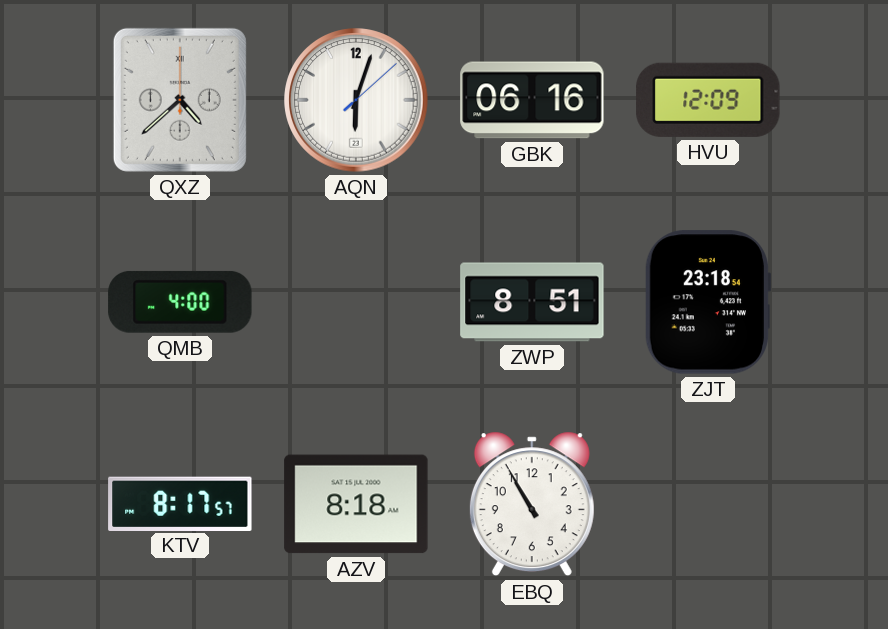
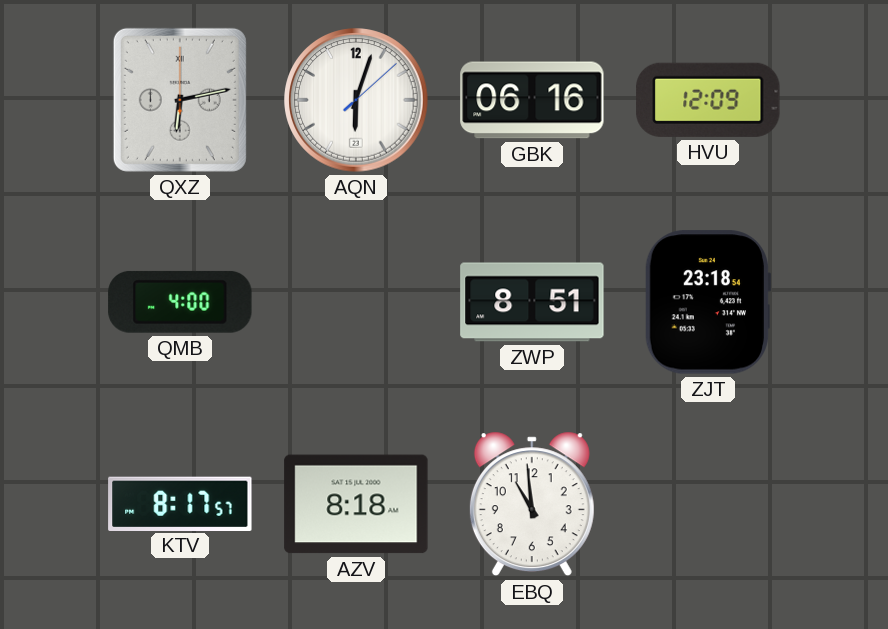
QXZ: 4:38 -> 6:13 (180, 100)
EBQ: 10:55 -> 10:59 (532, 504)
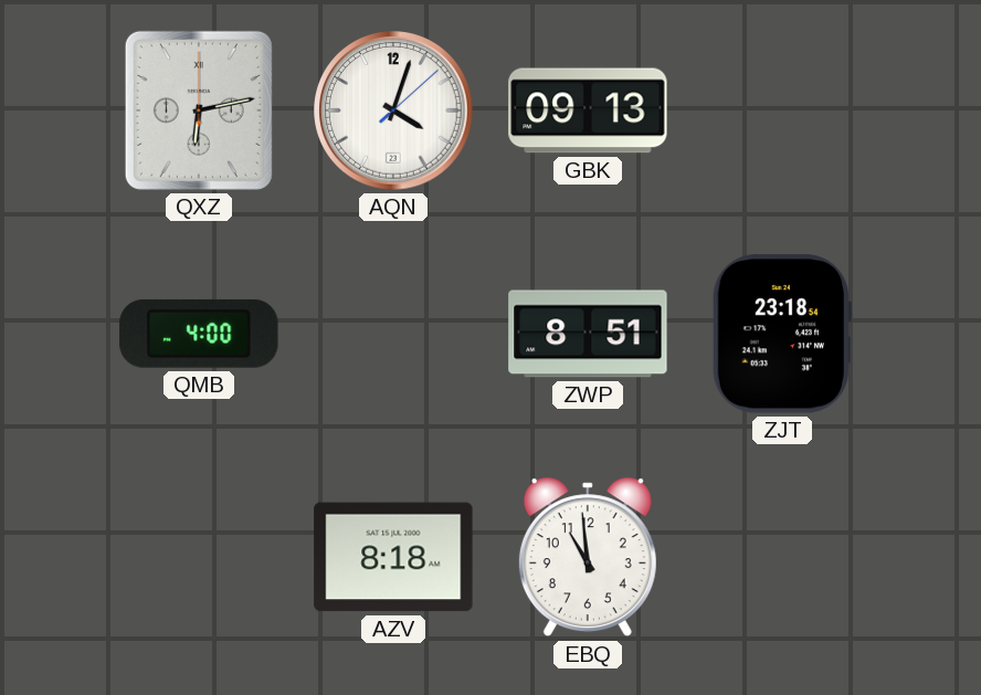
AQN: 6:03 -> 4:03 (393, 110)
GBK: 06:16 -> 09:13 (588, 110)
HVU: 12:09 -> none (708, 100)
KTV: 8:17 -> none (180, 503)
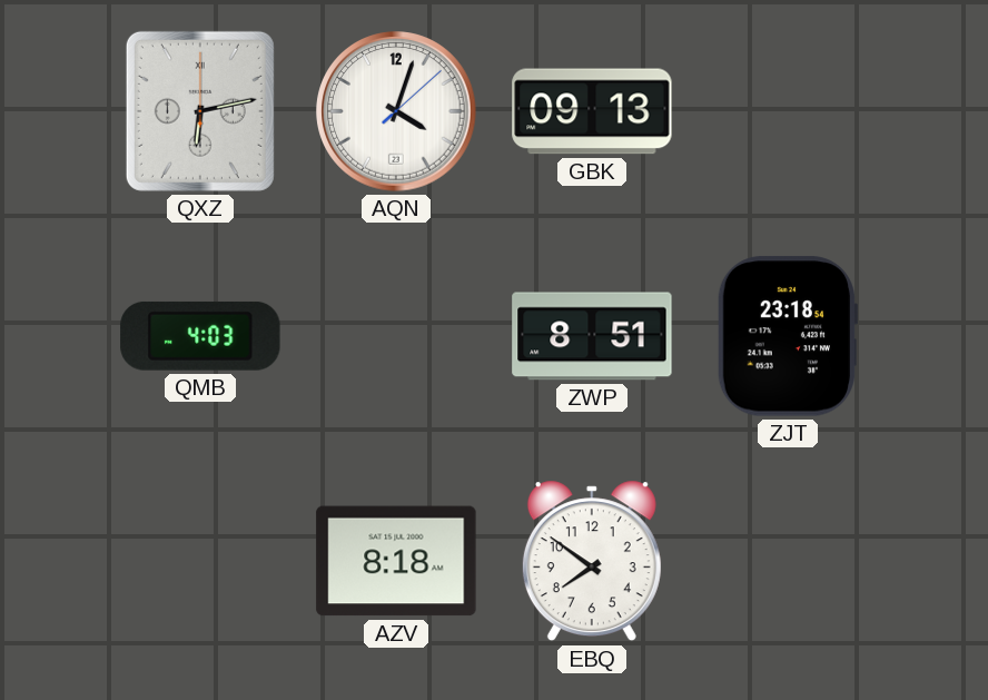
QMB: 4:00 -> 4:03 (200, 336)
EBQ: 10:59 -> 7:51 (592, 561)
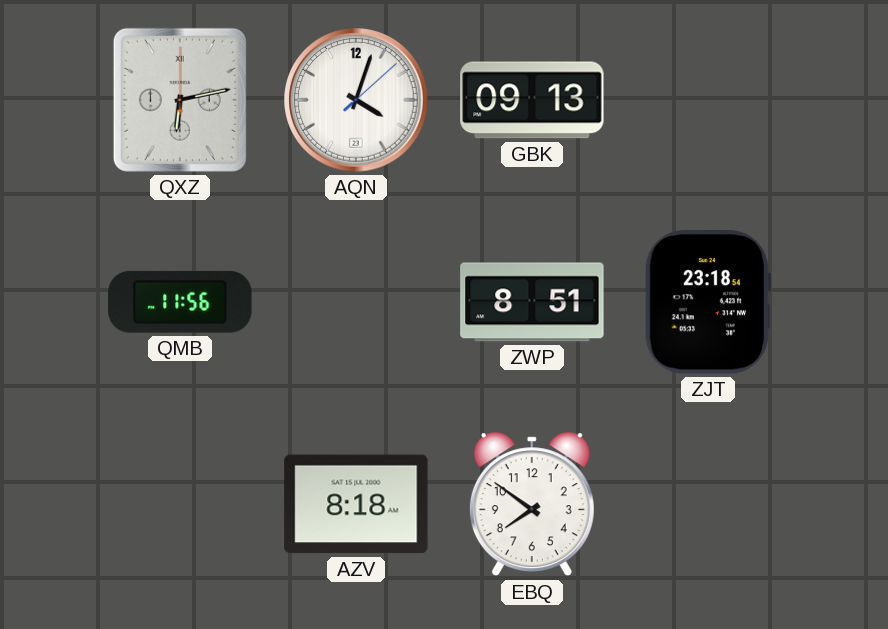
QMB: 4:03 -> 11:56 (180, 302)
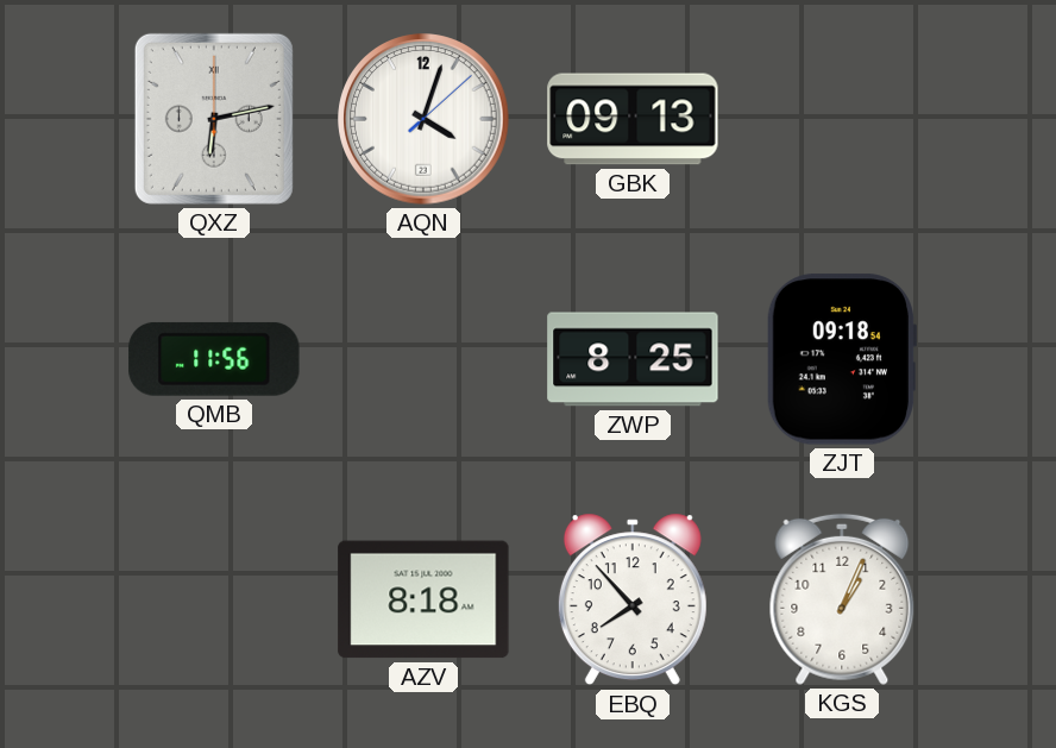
ZWP: 8:51 -> 8:25 (633, 359)
ZJT: 23:18 -> 09:18 (841, 359)
EBQ: 7:51 -> 7:53 (633, 599)
KGS: none -> 1:04 (842, 599)
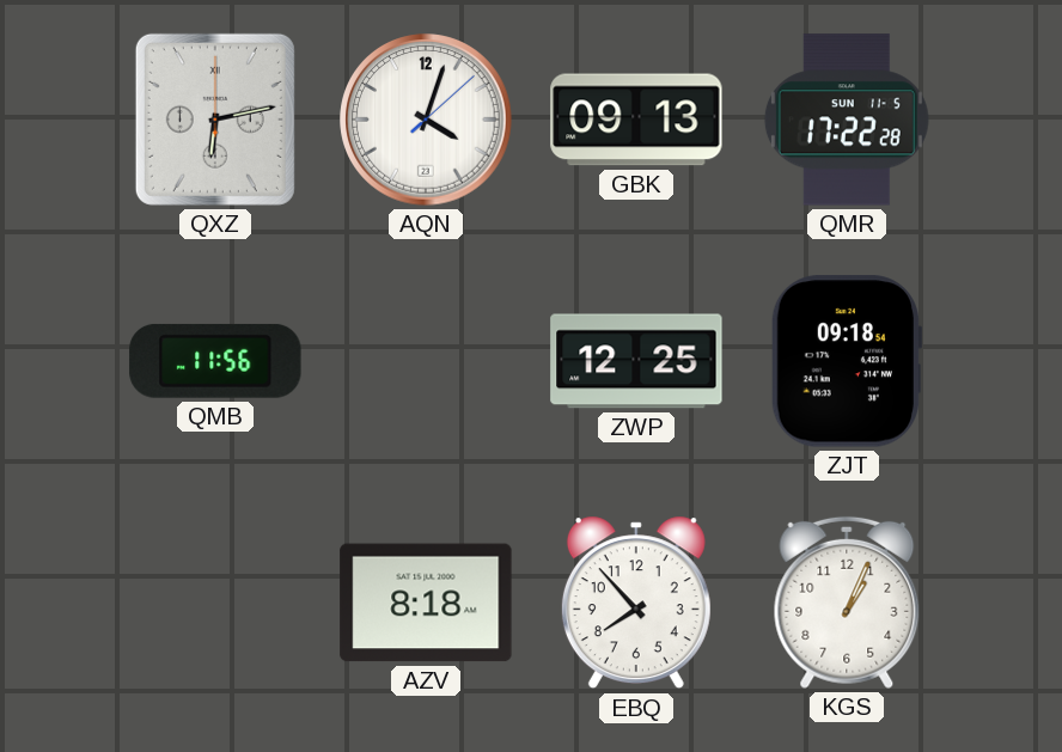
QMR: none -> 17:22 (847, 120)
ZWP: 8:25 -> 12:25 (636, 361)
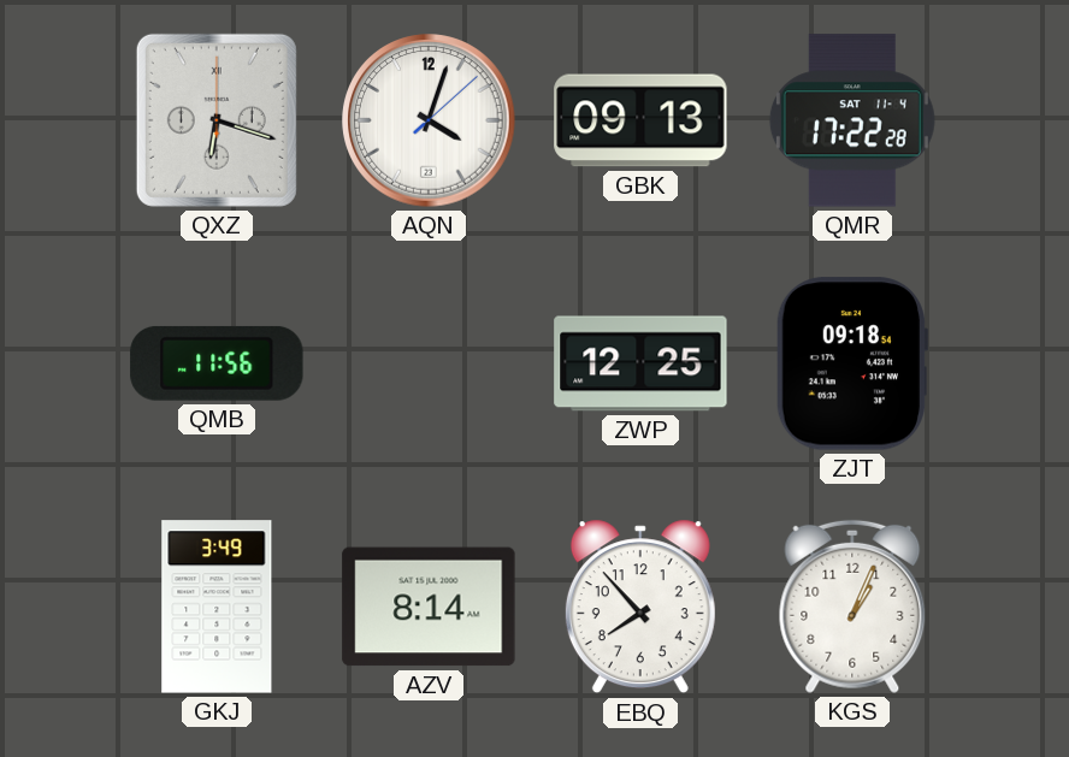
QXZ: 6:13 -> 6:18 (217, 120)
QMR date: SUN 11-5 -> SAT 11-4 (852, 120)
GKJ: none -> 3:49 (217, 607)
AZV: 8:18 -> 8:14 (429, 607)
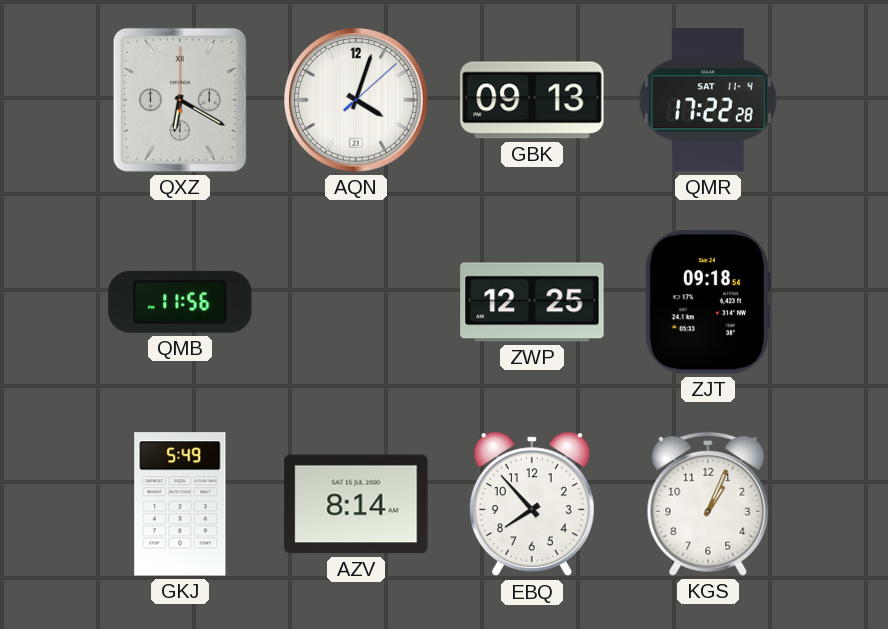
QXZ: 6:18 -> 6:20 (180, 100)
GKJ: 3:49 -> 5:49 (180, 504)
